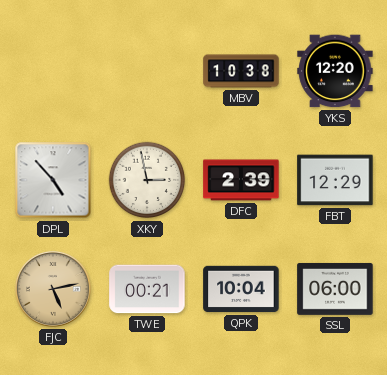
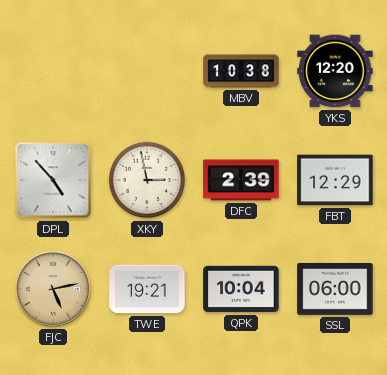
TWE: 00:21 -> 19:21 (147, 289)
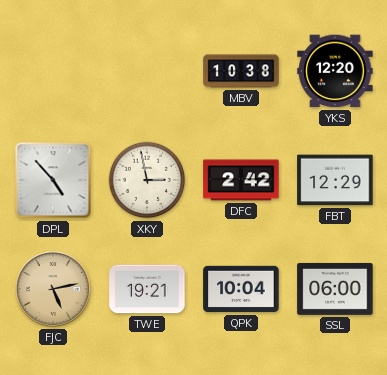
DFC: 2:39 -> 2:42 (241, 180)
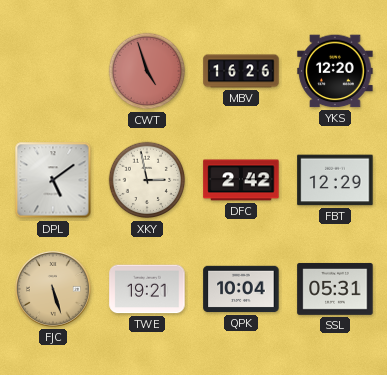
CWT: none -> 4:57 (147, 71)
MBV: 10:38 -> 16:26 (241, 71)
DPL: 4:53 -> 5:09 (53, 180)
FJC: 5:13 -> 5:27 (53, 289)
SSL: 06:00 -> 05:31 (335, 289)
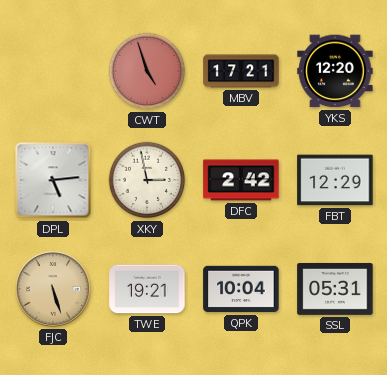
MBV: 16:26 -> 17:21 (241, 71)
DPL: 5:09 -> 5:14 (53, 180)
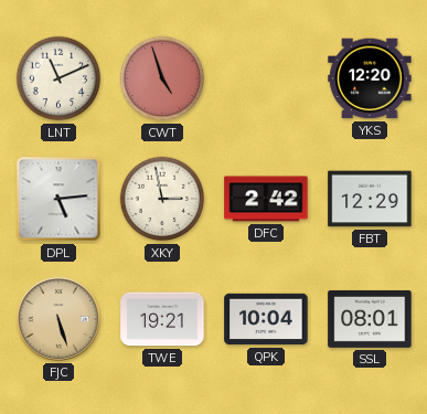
LNT: none -> 11:11 (58, 78)
MBV: 17:21 -> none (241, 71)
SSL: 05:31 -> 08:01 (370, 319)
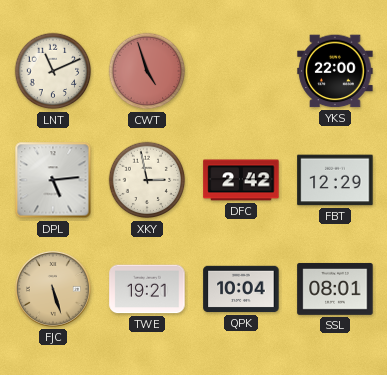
YKS: 12:20 -> 22:00 (335, 71)
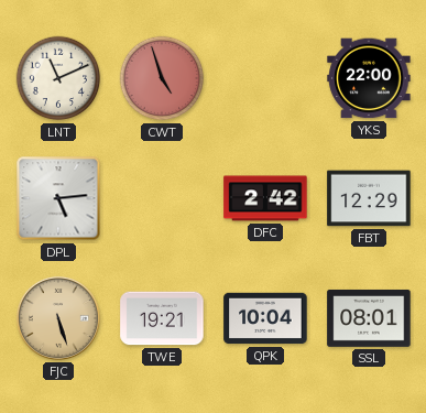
XKY: 2:58 -> none (147, 180)
